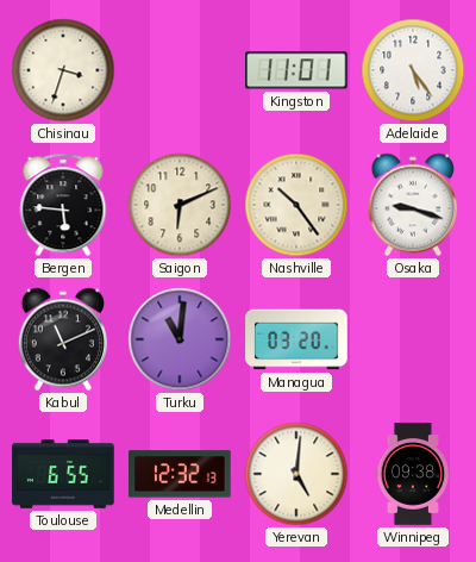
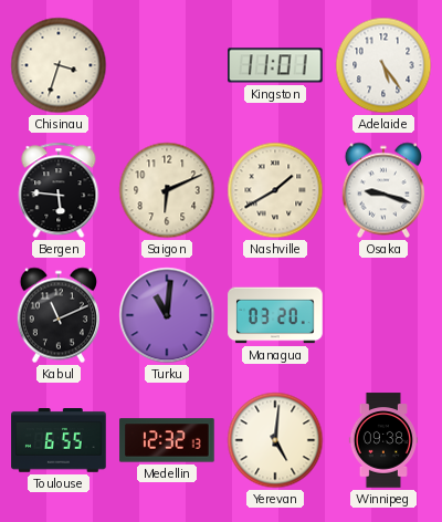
Nashville: 10:24 -> 1:40 (275, 190)
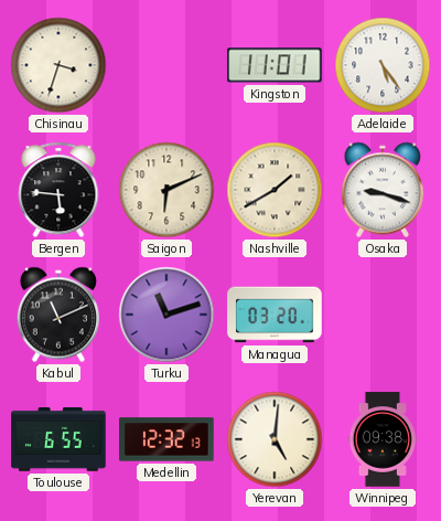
Turku: 11:01 -> 11:12 (166, 315)
